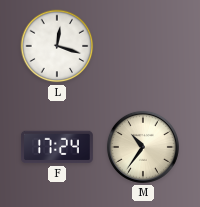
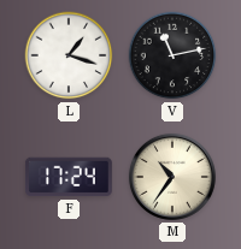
L: 12:18 -> 1:18 (69, 55)
V: none -> 11:13 (172, 55)
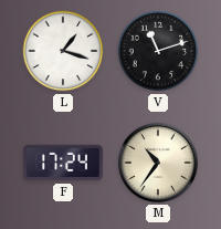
V: 11:13 -> 11:12 (158, 51)
